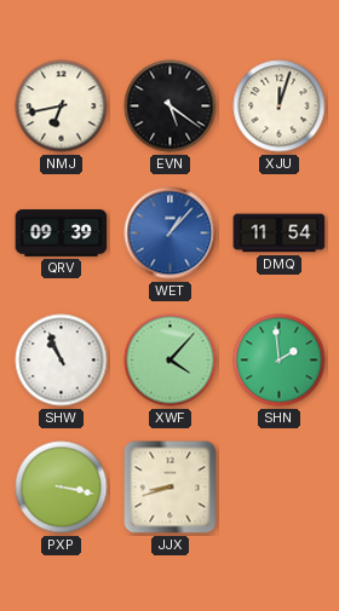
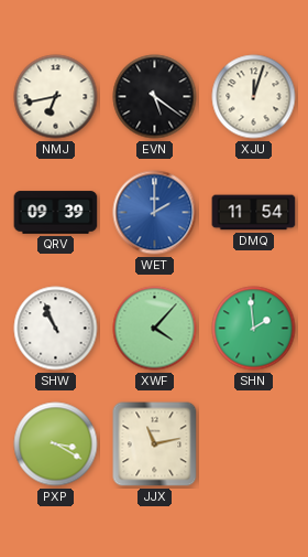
WET: 1:07 -> 2:00 (155, 213)
PXP: 3:17 -> 3:20 (56, 444)
JJX: 8:42 -> 11:13 (155, 444)
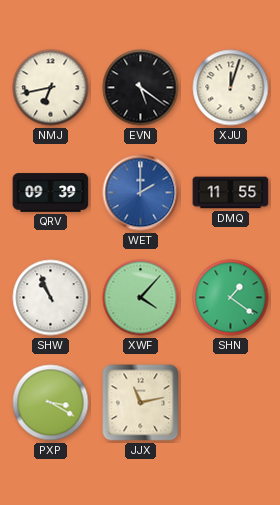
DMQ: 11:54 -> 11:55 (231, 193)
SHN: 1:59 -> 1:21 (231, 298)
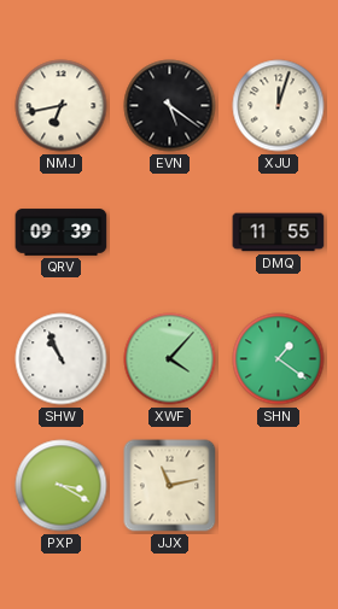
WET: 2:00 -> none (141, 193)
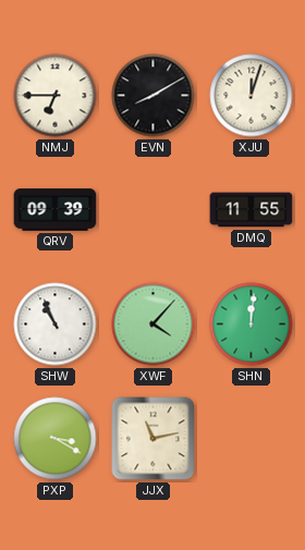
NMJ: 6:43 -> 6:45 (56, 96)
EVN: 5:21 -> 8:10 (154, 96)
SHN: 1:21 -> 12:01 (252, 325)
